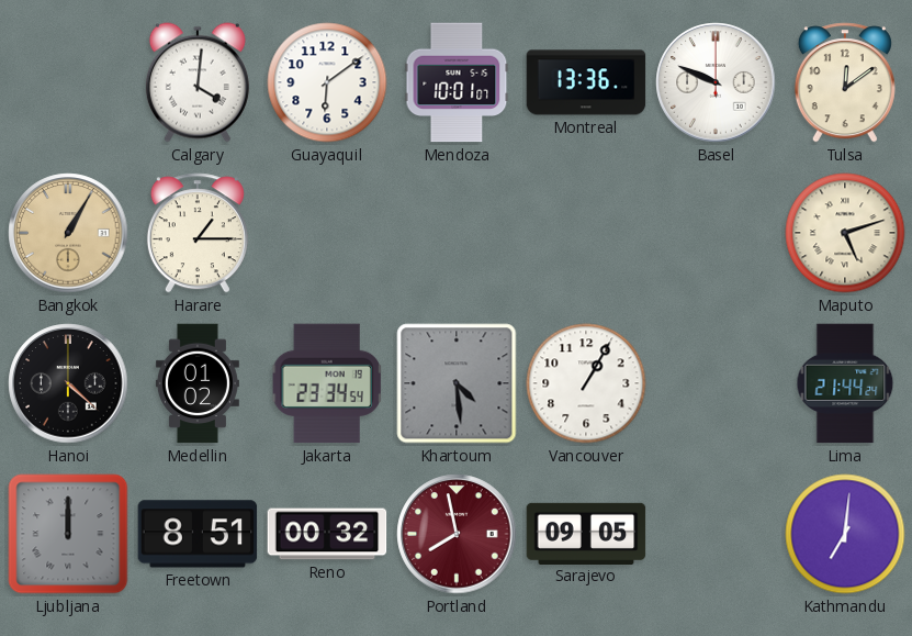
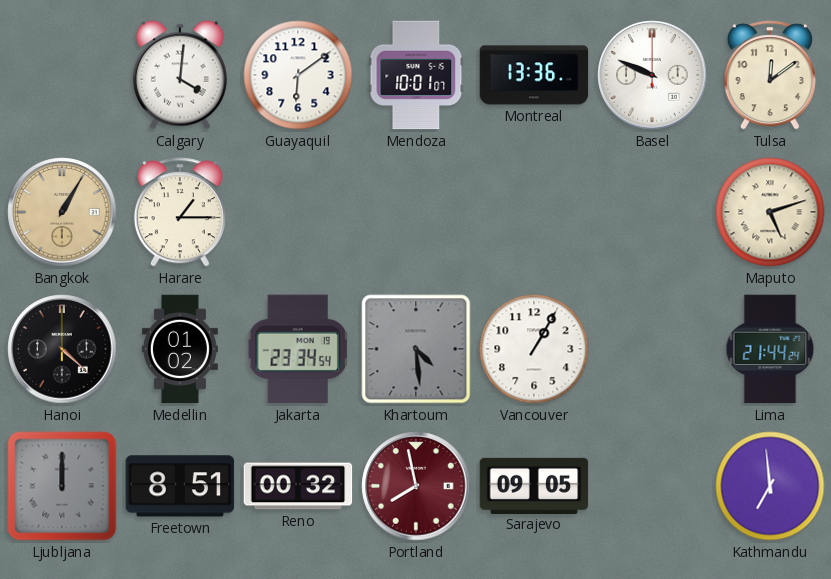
Kathmandu: 7:01 -> 6:59 (770, 486)
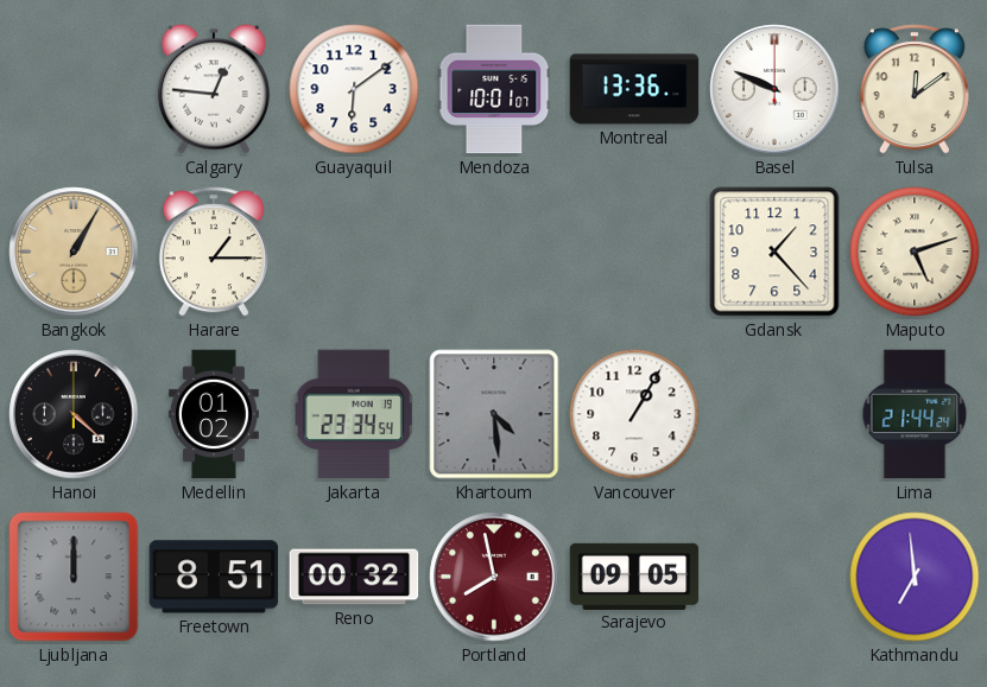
Calgary: 4:01 -> 12:46 (214, 89)
Gdansk: none -> 1:23 (774, 252)
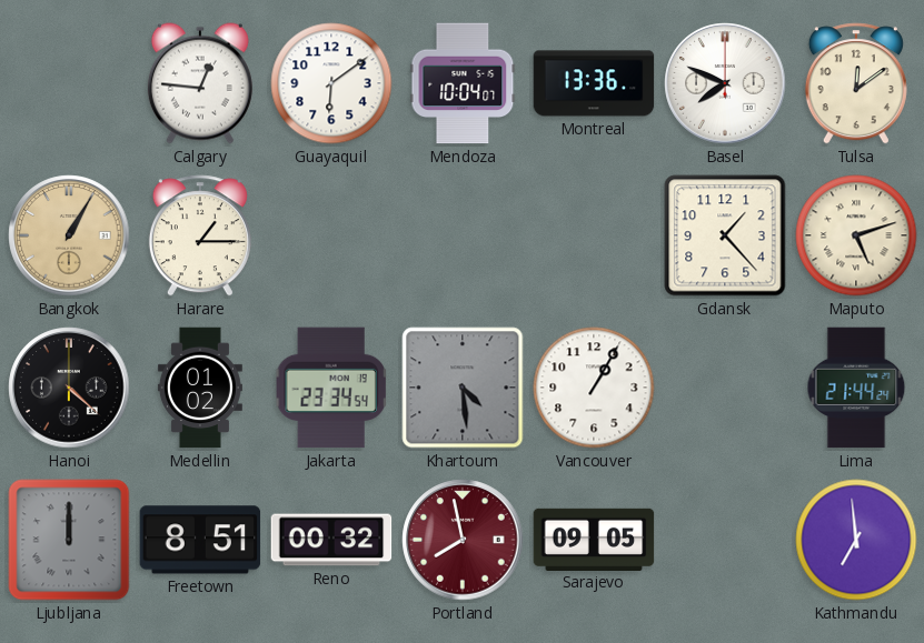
Mendoza: 10:01 -> 10:04 (463, 83)
Basel: 9:49 -> 7:49 (725, 83)
